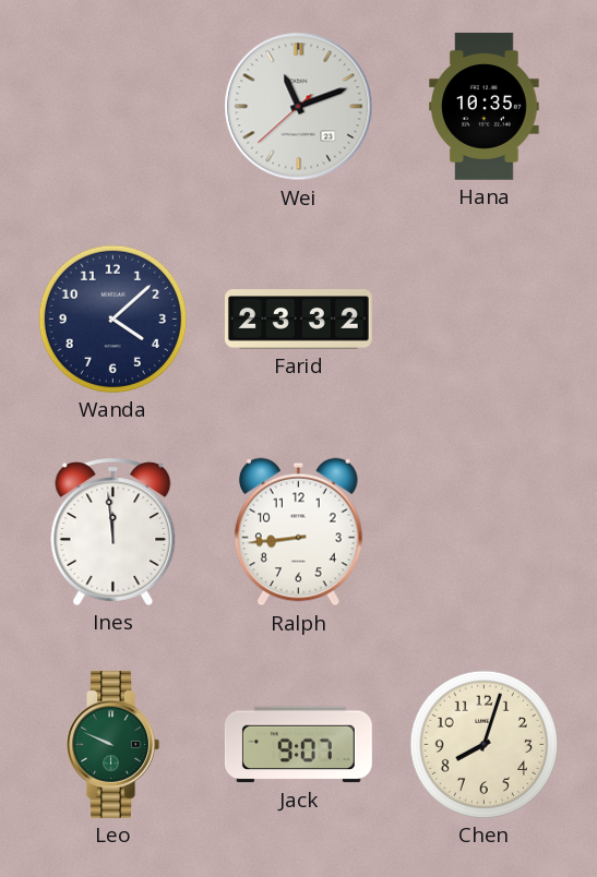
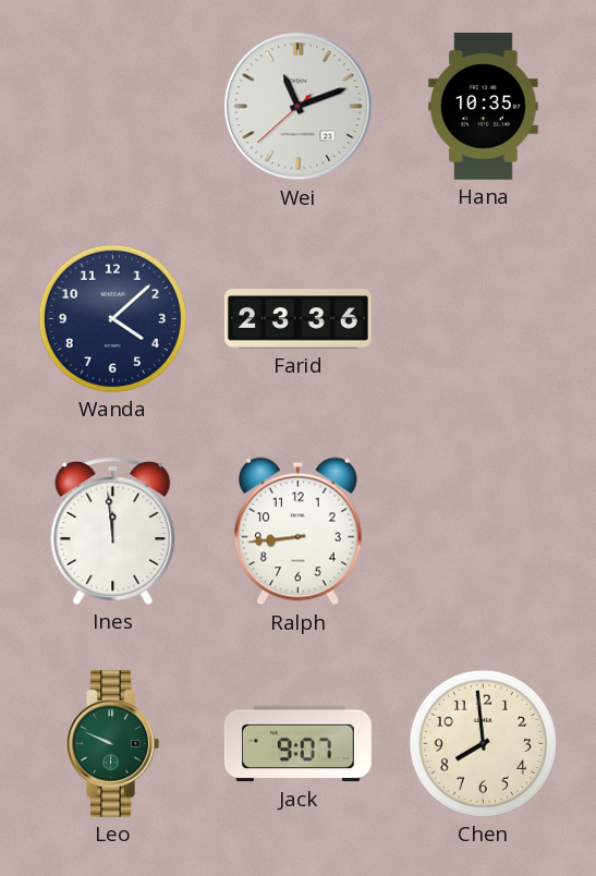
Farid: 23:32 -> 23:36 (297, 319)
Chen: 8:03 -> 7:59 (483, 743)
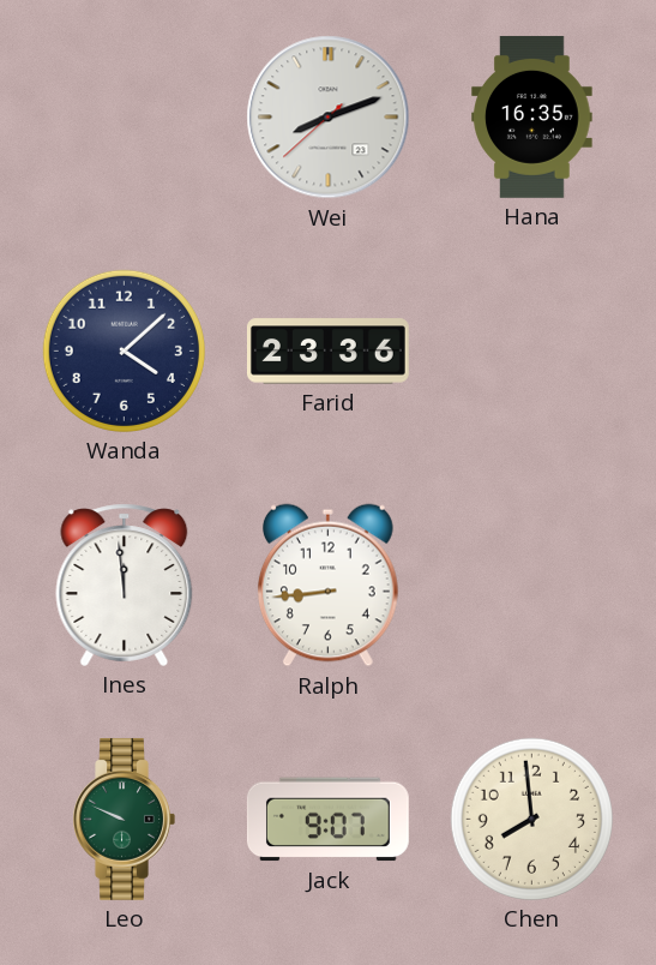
Wei: 11:11 -> 8:11 (329, 118)
Hana: 10:35 -> 16:35 (532, 116)
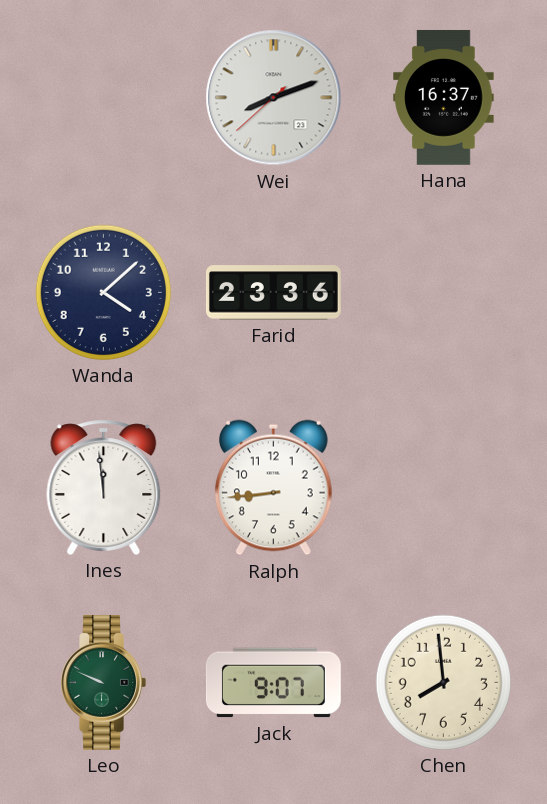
Hana: 16:35 -> 16:37 (444, 97)
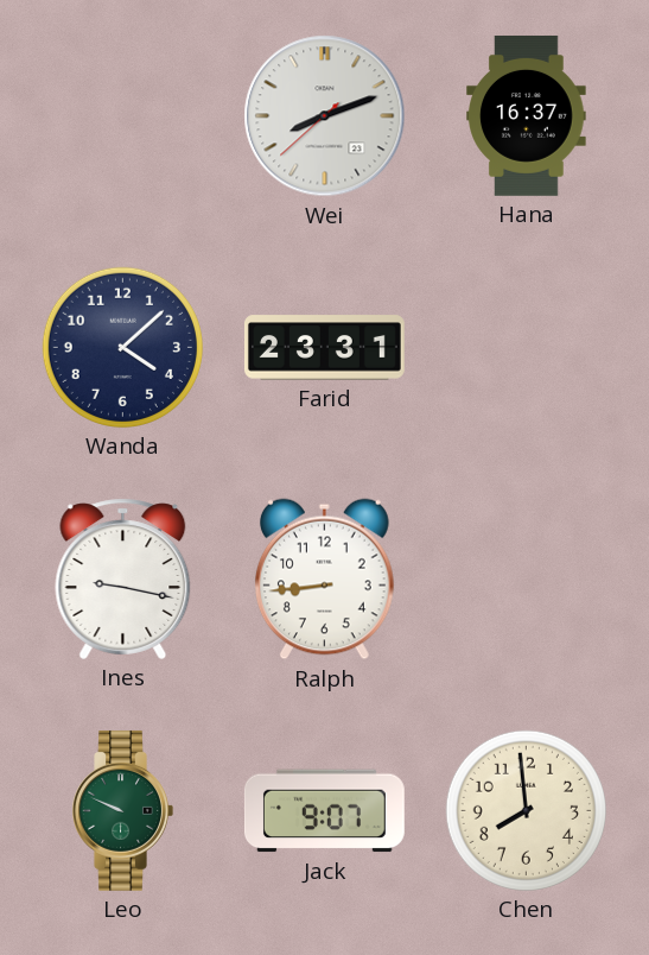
Farid: 23:36 -> 23:31 (324, 348)
Ines: 11:59 -> 9:17 (123, 578)
